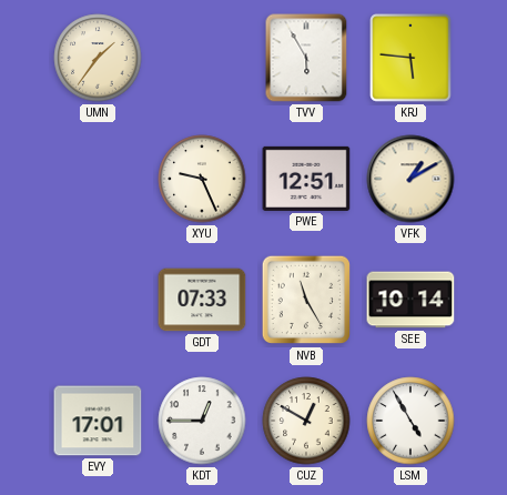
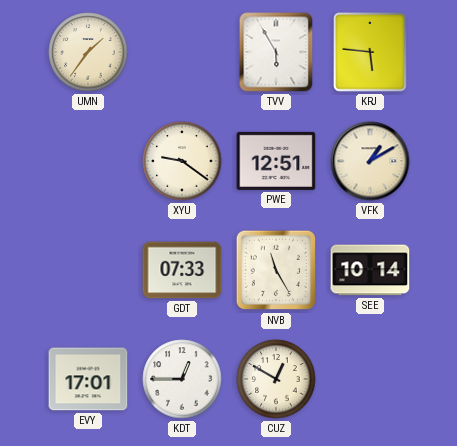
XYU: 9:26 -> 9:21 (182, 161)
LSM: 4:55 -> none (410, 421)
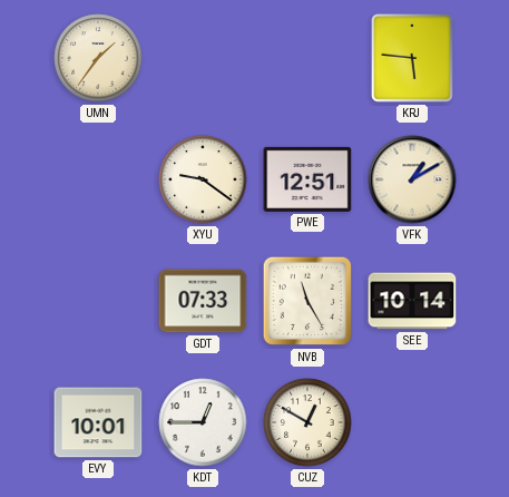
TVV: 5:55 -> none (276, 52)
EVY: 17:01 -> 10:01 (98, 422)
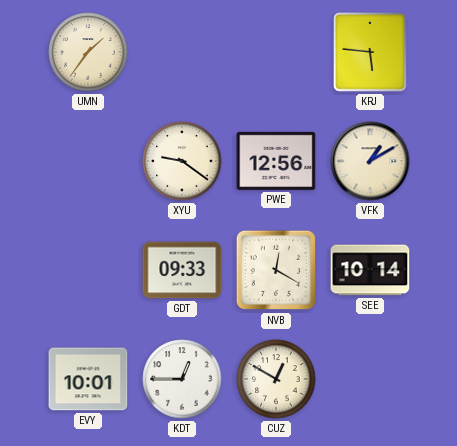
PWE: 12:51 -> 12:56 (276, 161)
GDT: 07:33 -> 09:33 (182, 270)
NVB: 11:25 -> 12:20 (276, 270)
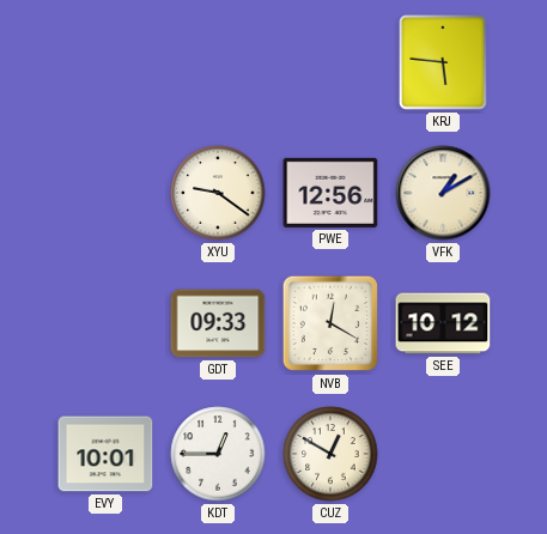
UMN: 1:36 -> none (88, 52)
SEE: 10:14 -> 10:12 (443, 323)
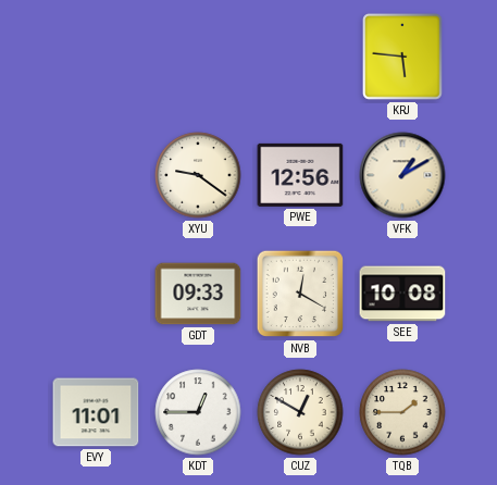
SEE: 10:12 -> 10:08 (402, 294)
EVY: 10:01 -> 11:01 (96, 412)
TQB: none -> 1:45 (402, 412)
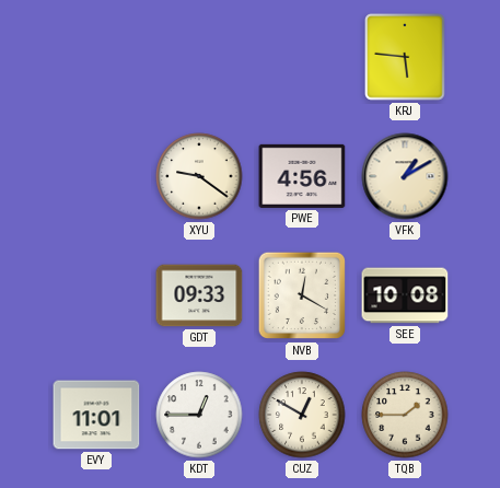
PWE: 12:56 -> 4:56 (302, 176)
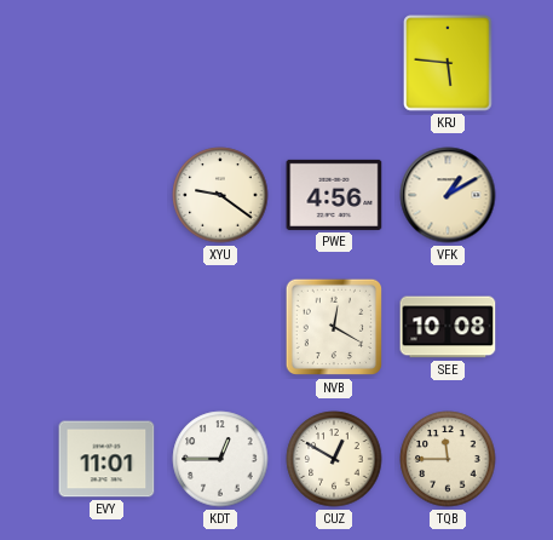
GDT: 09:33 -> none (199, 295)
TQB: 1:45 -> 11:45 (448, 459)
